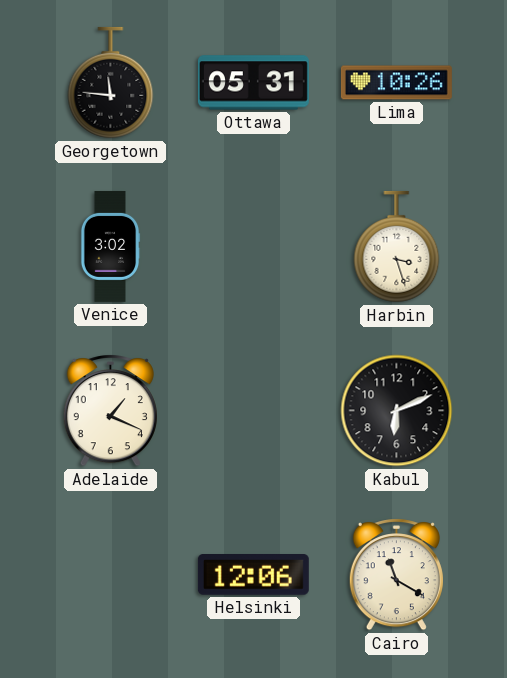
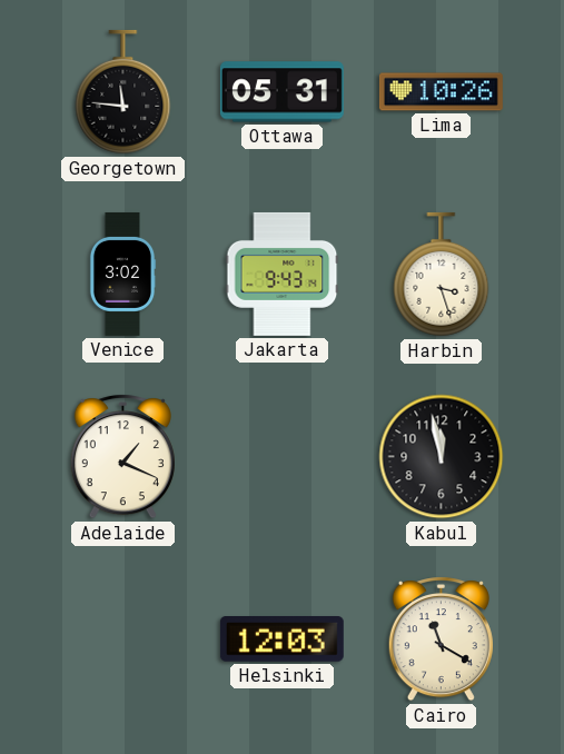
Jakarta: none -> 9:43 (283, 274)
Kabul: 6:11 -> 11:58 (442, 457)
Helsinki: 12:06 -> 12:03 (281, 639)
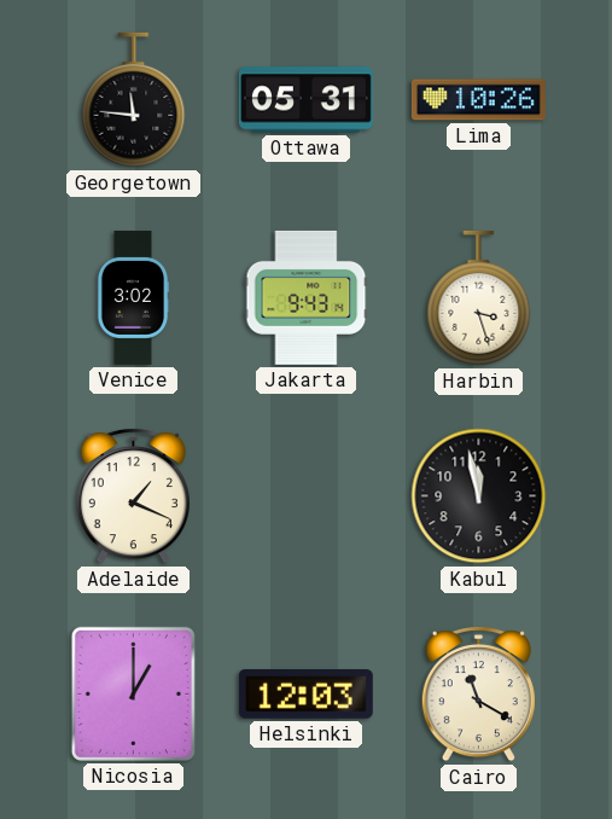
Nicosia: none -> 1:00 (133, 693)
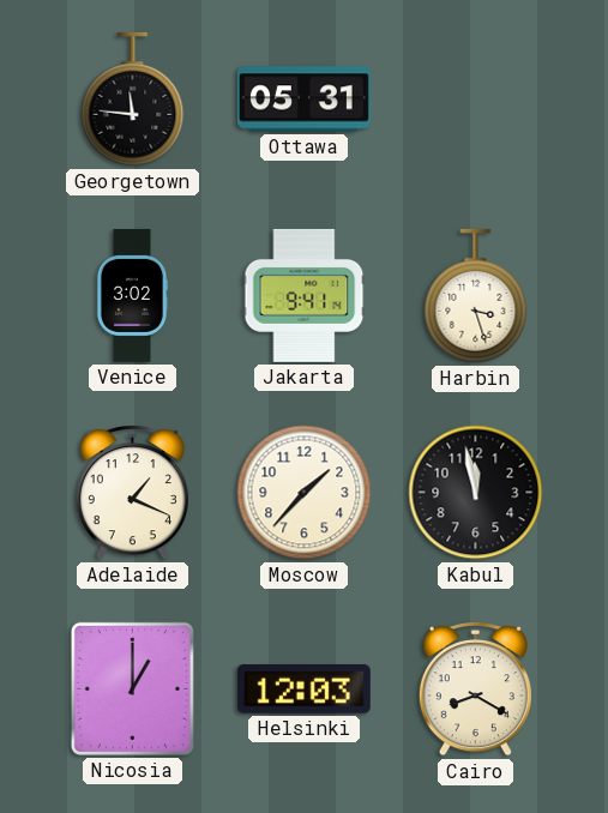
Lima: 10:26 -> none (478, 100)
Jakarta: 9:43 -> 9:41 (305, 295)
Moscow: none -> 1:37 (305, 493)
Cairo: 11:20 -> 8:20 (475, 689)
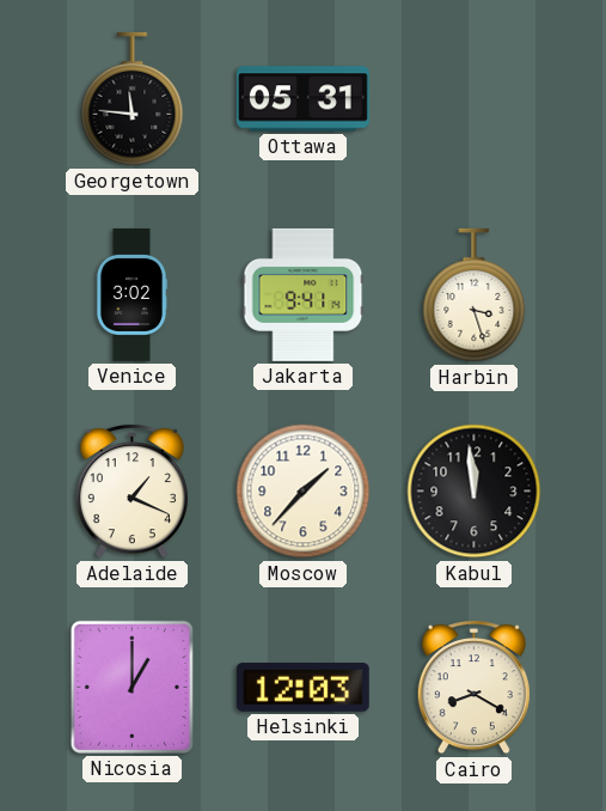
Kabul: 11:58 -> 11:59 (475, 492)
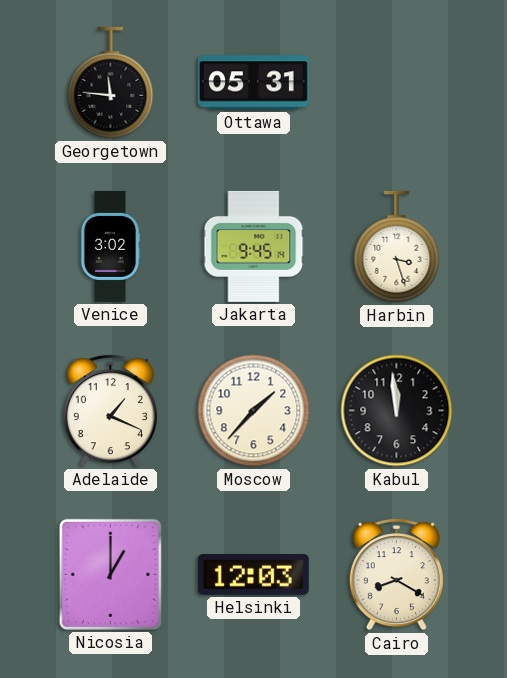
Jakarta: 9:41 -> 9:45 (254, 246)
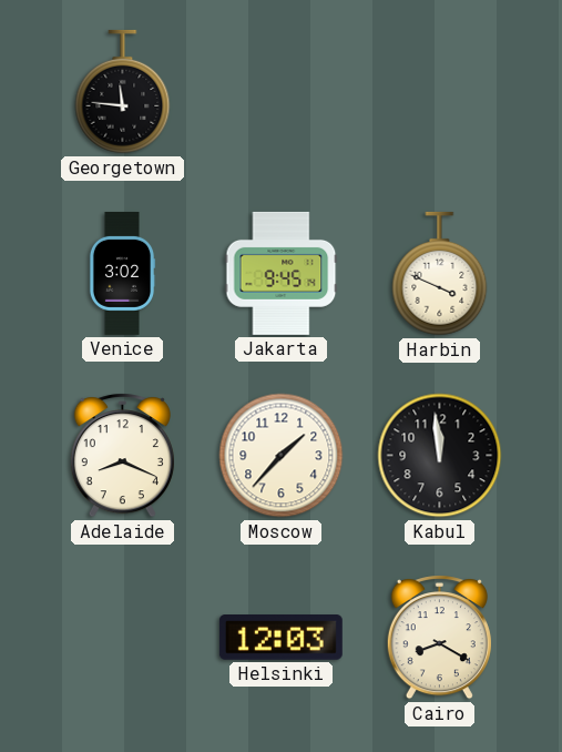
Ottawa: 05:31 -> none (253, 83)
Harbin: 3:27 -> 3:49 (440, 274)
Adelaide: 1:19 -> 8:19 (122, 456)
Nicosia: 1:00 -> none (110, 574)
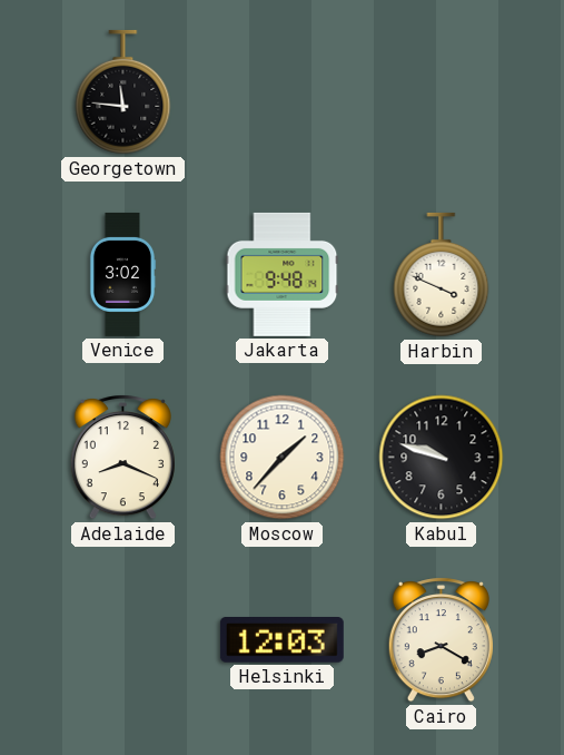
Jakarta: 9:45 -> 9:48 (283, 274)
Kabul: 11:59 -> 9:48 (442, 458)
